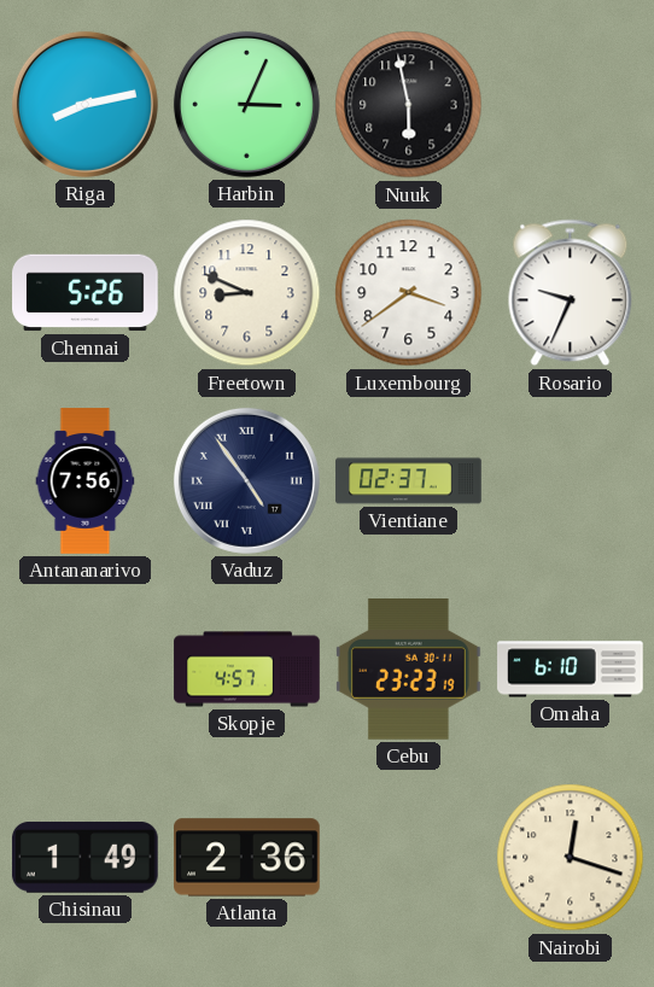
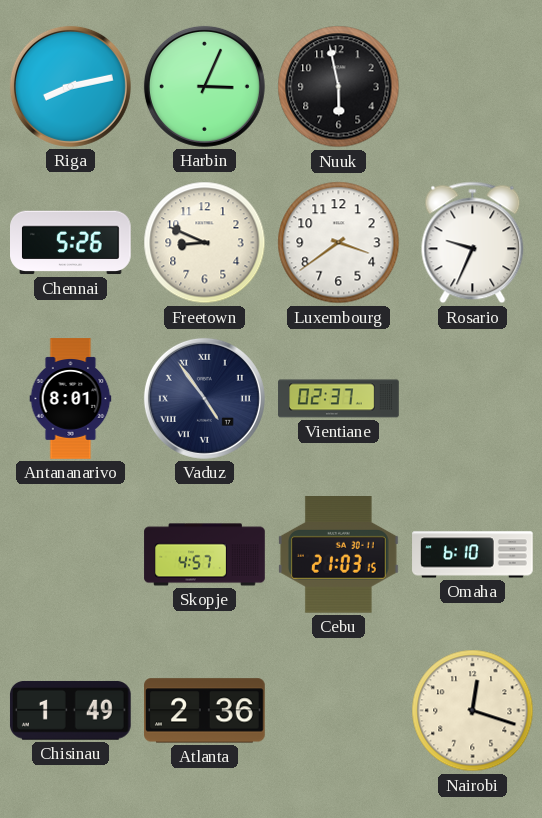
Antananarivo: 7:56 -> 8:01 (71, 399)
Cebu: 23:23 -> 21:03 (339, 555)
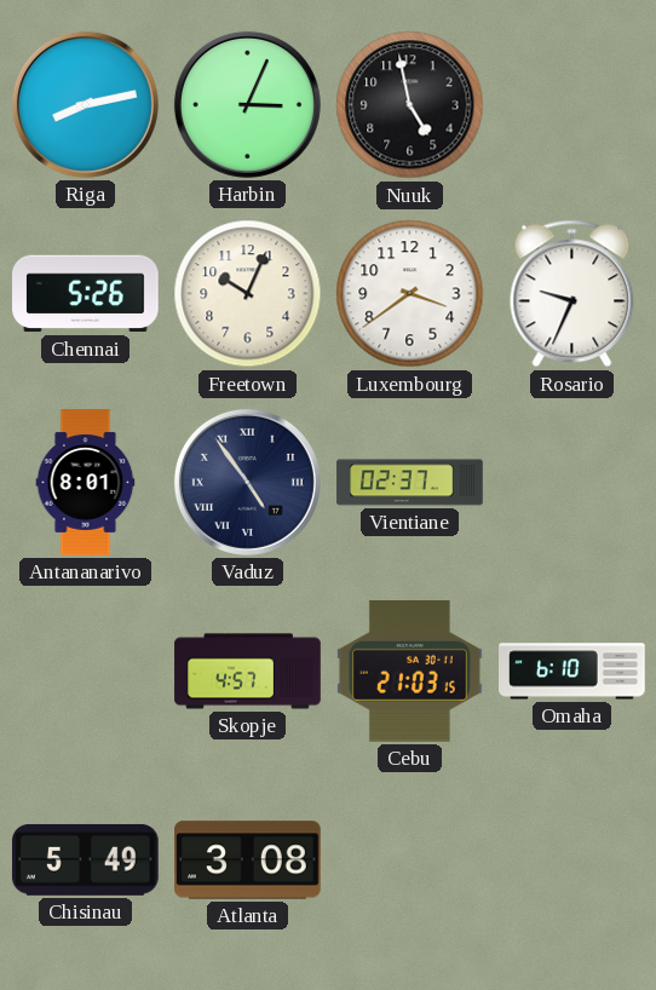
Nuuk: 5:58 -> 4:58 (410, 105)
Freetown: 8:49 -> 10:04 (248, 294)
Chisinau: 1:49 -> 5:49 (85, 859)
Atlanta: 2:36 -> 3:08 (248, 861)
Nairobi: 12:18 -> none (473, 711)
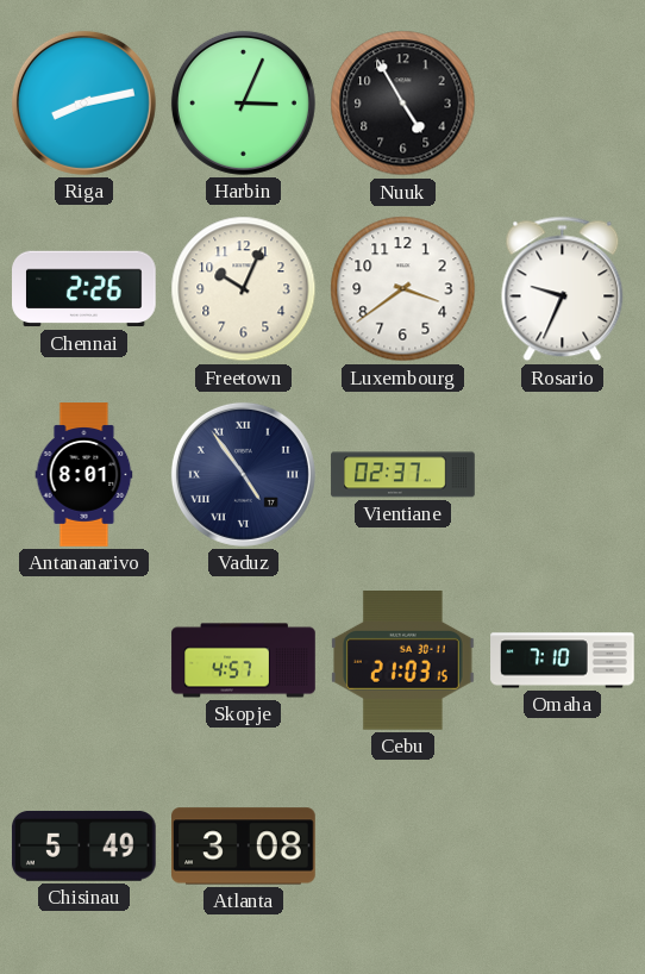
Nuuk: 4:58 -> 4:55 (403, 104)
Chennai: 5:26 -> 2:26 (84, 289)
Omaha: 6:10 -> 7:10 (563, 661)
